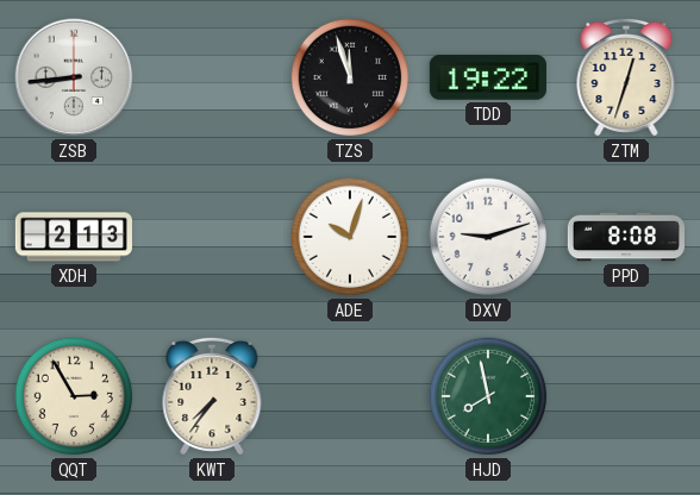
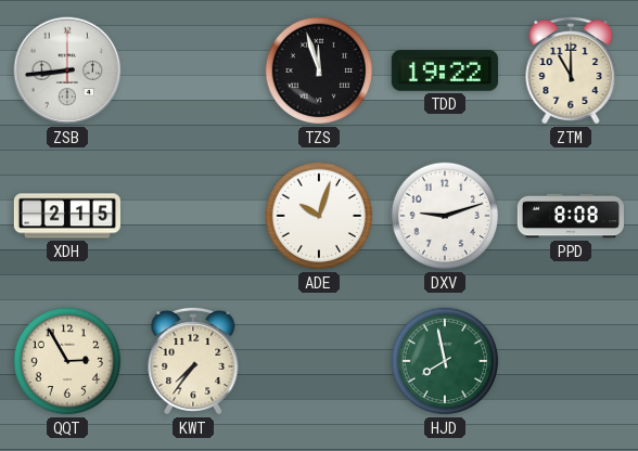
ZTM: 12:33 -> 11:00 (571, 70)
XDH: 2:13 -> 2:15 (67, 216)
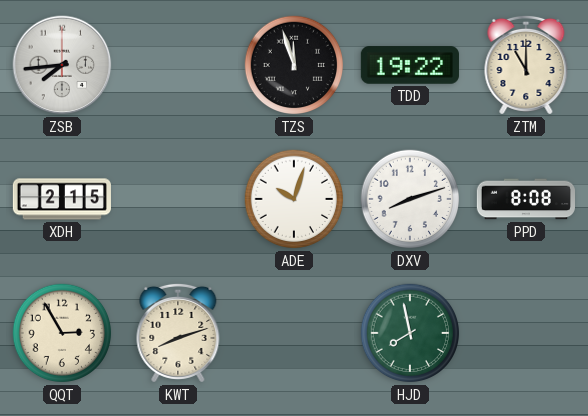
ZSB: 8:44 -> 7:44 (62, 65)
DXV: 9:12 -> 8:12 (410, 199)
KWT: 7:36 -> 8:12 (178, 333)
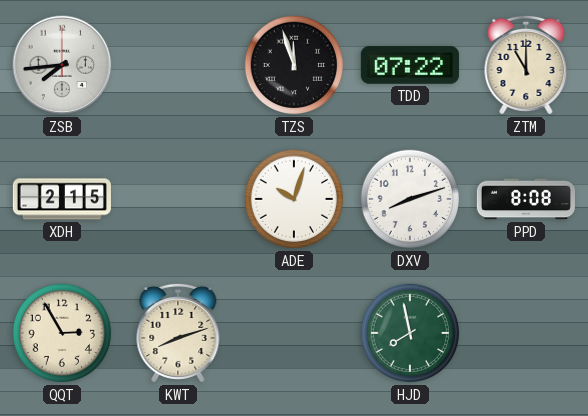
TDD: 19:22 -> 07:22 (410, 65)
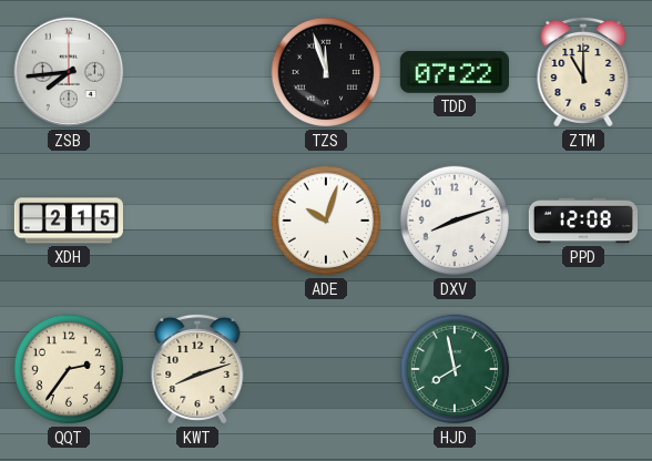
PPD: 8:08 -> 12:08 (582, 221)
QQT: 2:55 -> 2:36 (69, 369)
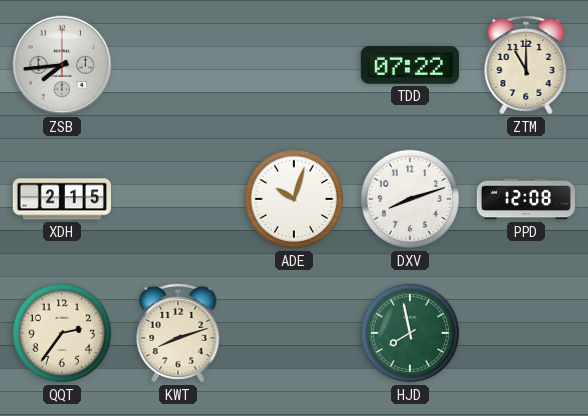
TZS: 11:57 -> none (326, 72)
